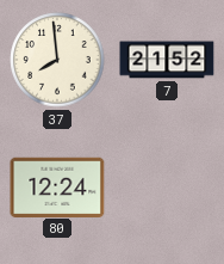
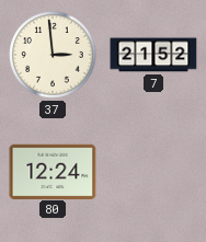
37: 7:59 -> 2:59 (53, 55)
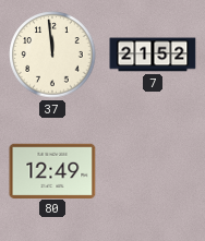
37: 2:59 -> 11:59 (52, 55)
80: 12:24 -> 12:49 (52, 170)
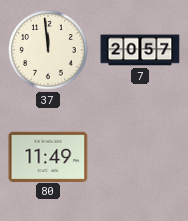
7: 21:52 -> 20:57 (140, 50)
80: 12:49 -> 11:49 (48, 156)
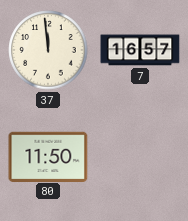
7: 20:57 -> 16:57 (140, 50)
80: 11:49 -> 11:50 (48, 156)
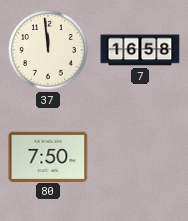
7: 16:57 -> 16:58 (140, 50)
80: 11:50 -> 7:50 (48, 156)
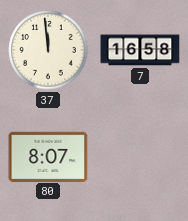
80: 7:50 -> 8:07 (48, 156)
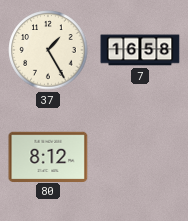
37: 11:59 -> 1:25 (48, 50)
80: 8:07 -> 8:12 (48, 156)
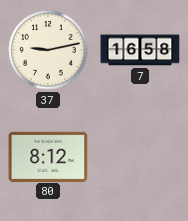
37: 1:25 -> 9:13 (48, 50)
